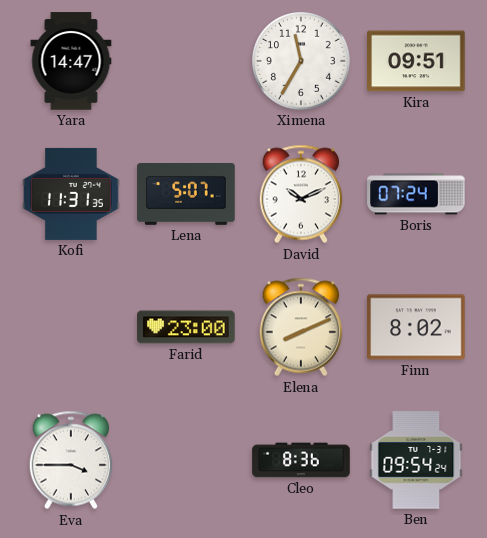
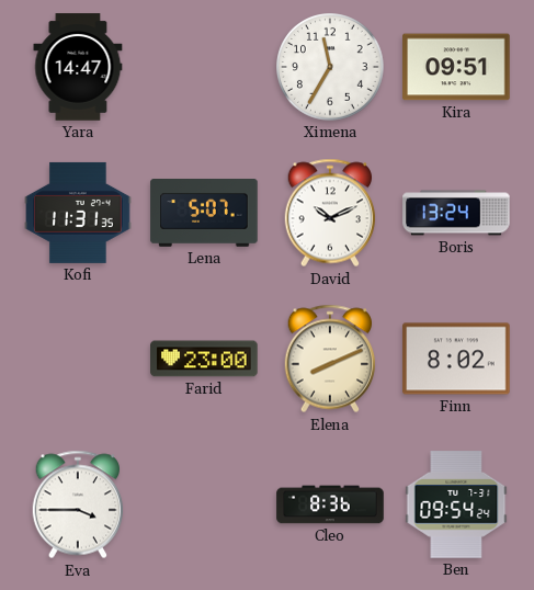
Boris: 07:24 -> 13:24 (456, 213)
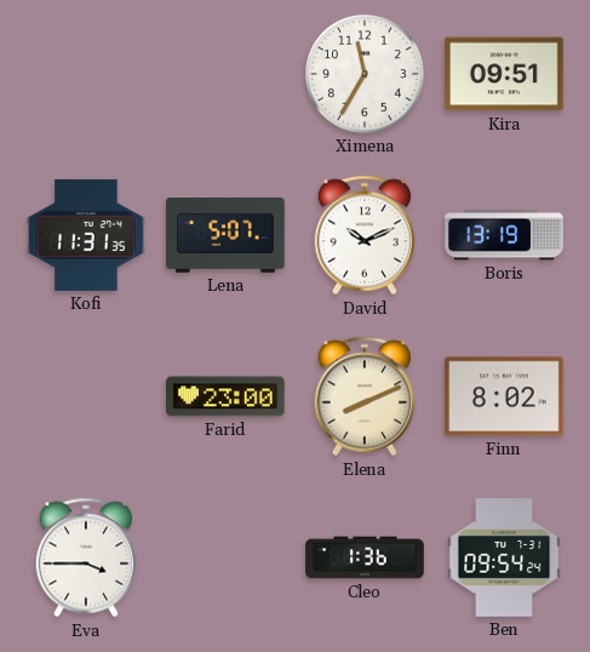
Yara: 14:47 -> none (78, 67)
Boris: 13:24 -> 13:19 (504, 235)
Cleo: 8:36 -> 1:36 (365, 557)
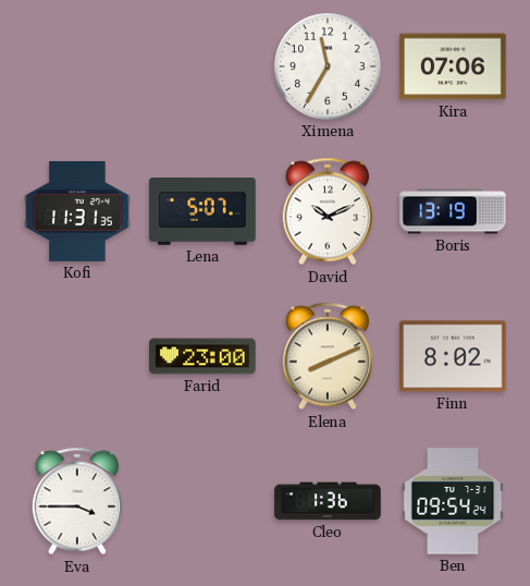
Kira: 09:51 -> 07:06 (453, 66)
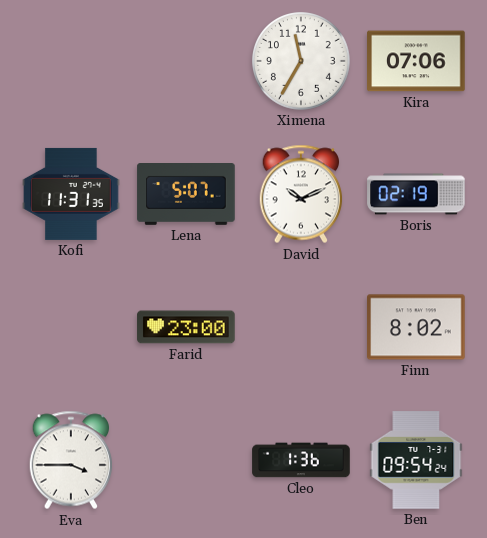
Boris: 13:19 -> 02:19 (416, 194)
Elena: 8:11 -> none (328, 356)
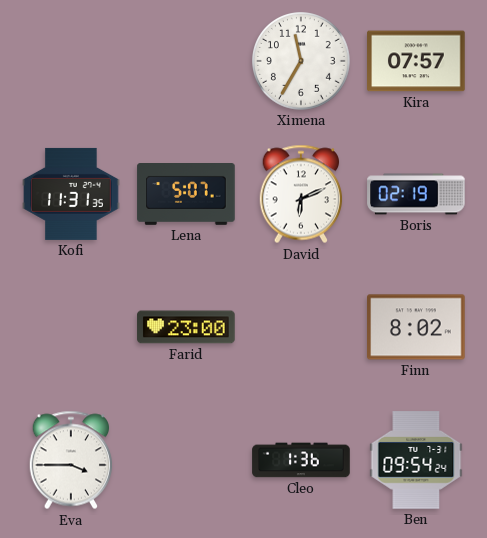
Kira: 07:06 -> 07:57 (416, 61)
David: 10:11 -> 6:11 (301, 194)
